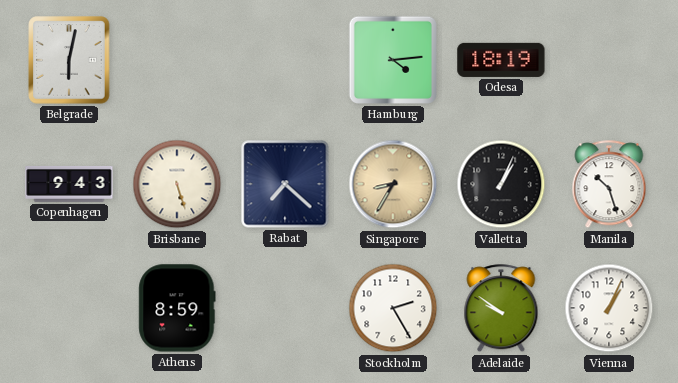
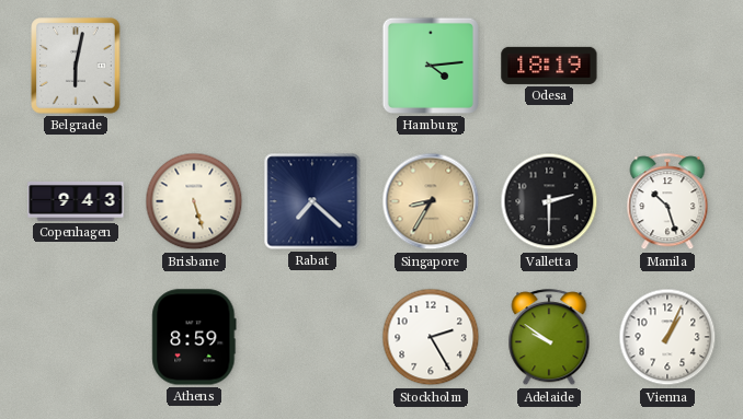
Valletta: 1:04 -> 2:30 (549, 201)
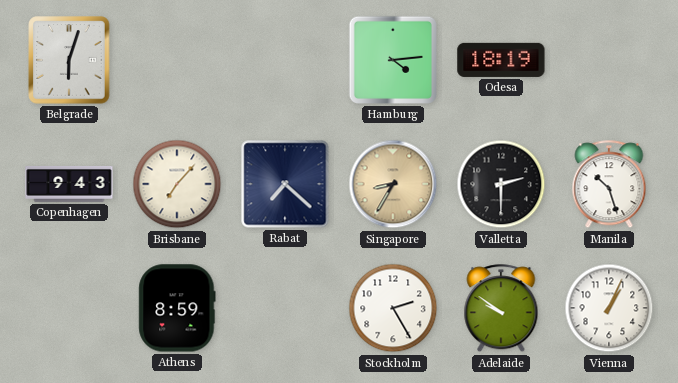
Belgrade: 6:02 -> 6:03 (69, 60)
Brisbane: 5:27 -> 7:07 (177, 184)
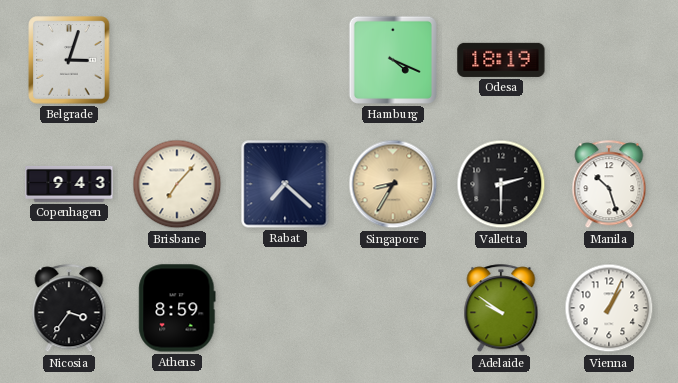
Belgrade: 6:03 -> 3:03 (69, 60)
Hamburg: 4:14 -> 4:19 (393, 60)
Nicosia: none -> 3:36 (69, 309)
Stockholm: 2:25 -> none (393, 308)
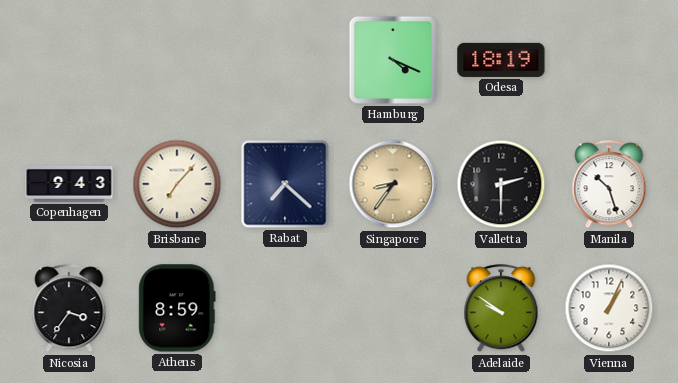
Belgrade: 3:03 -> none (69, 60)
Singapore: 8:35 -> 8:36 (393, 184)
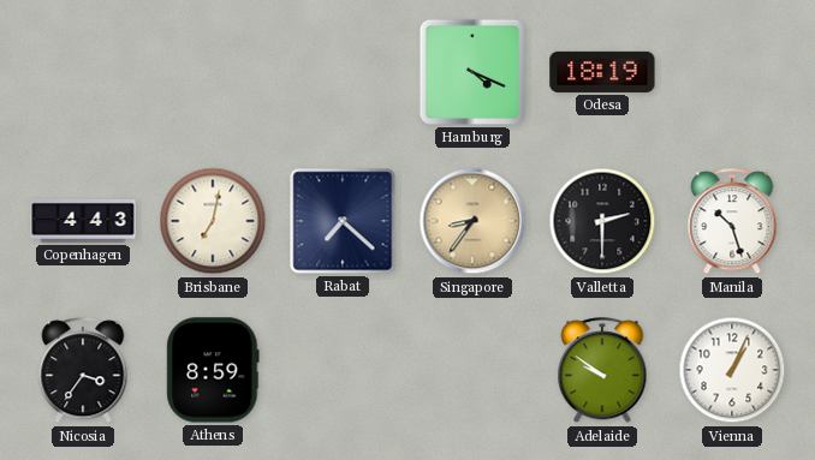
Copenhagen: 9:43 -> 4:43 (83, 221)
Brisbane: 7:07 -> 7:02 (213, 221)
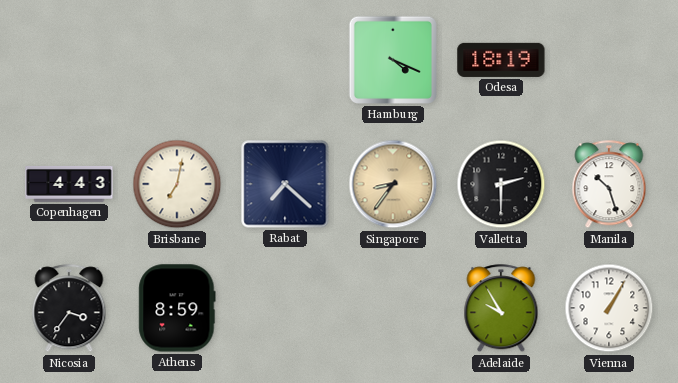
Adelaide: 9:51 -> 9:55 (501, 309)
Vienna: 1:04 -> 1:05 (609, 308)
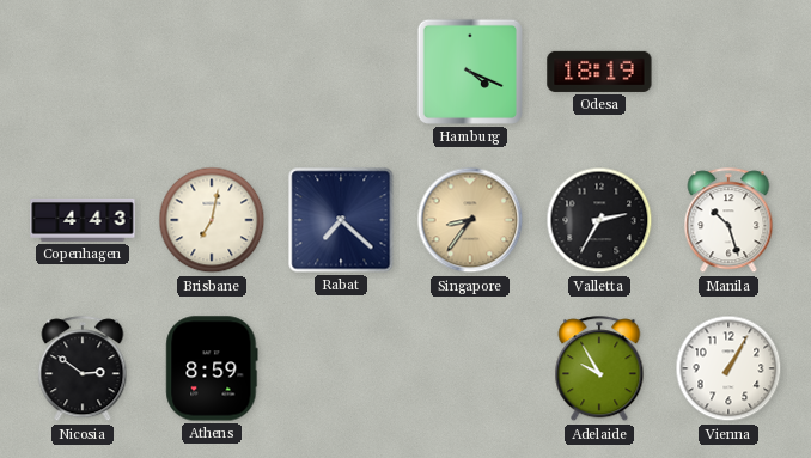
Valletta: 2:30 -> 2:35 (599, 220)
Nicosia: 3:36 -> 2:51 (83, 370)
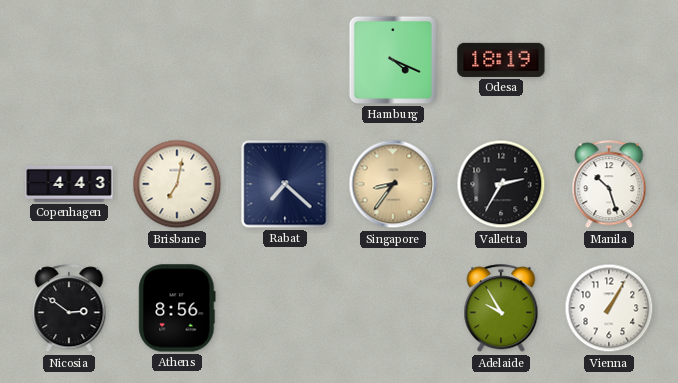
Athens: 8:59 -> 8:56 (177, 308)
